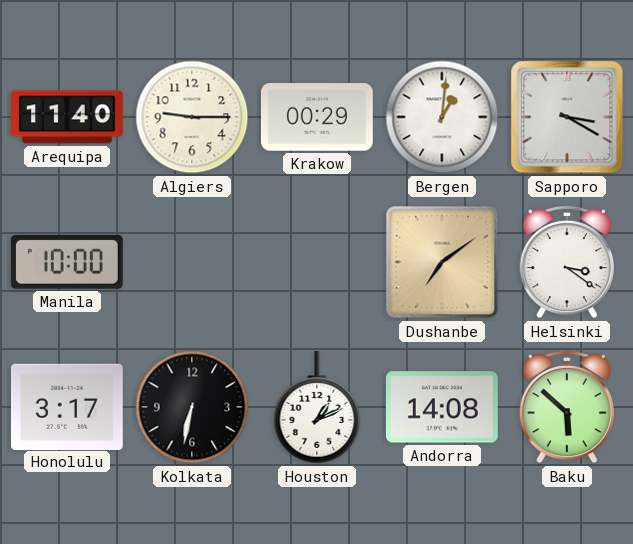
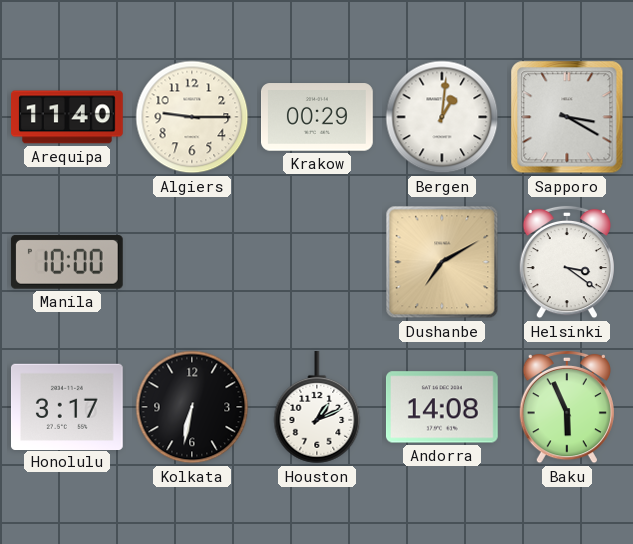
Dushanbe: 7:09 -> 7:10 (442, 262)
Baku: 5:52 -> 5:56 (567, 407)
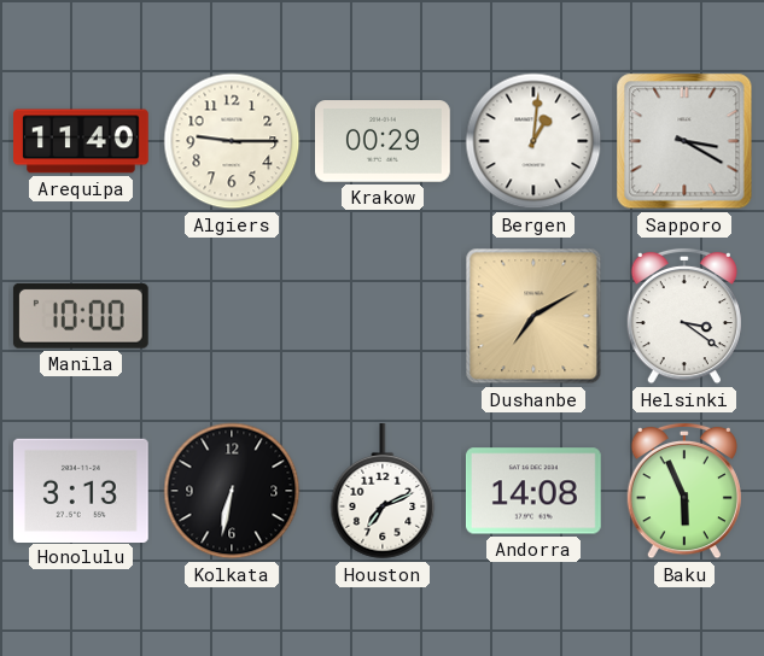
Honolulu: 3:17 -> 3:13 (81, 490)
Houston: 1:11 -> 7:11 (383, 492)
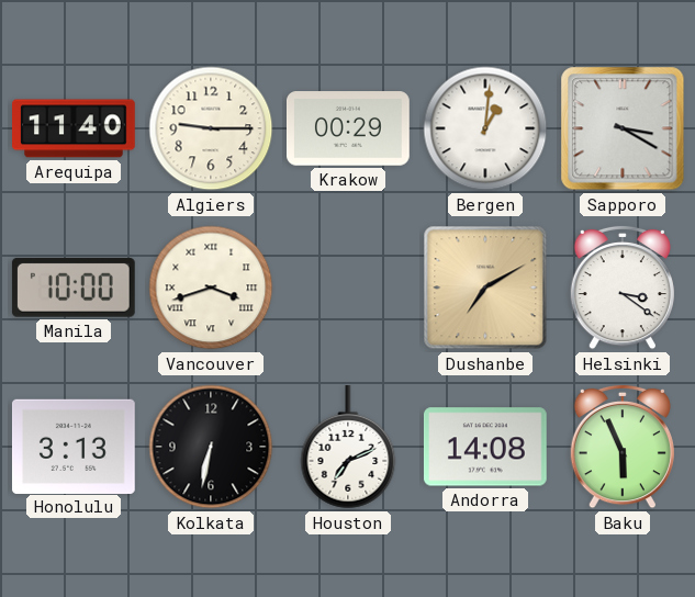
Vancouver: none -> 3:42 (211, 288)
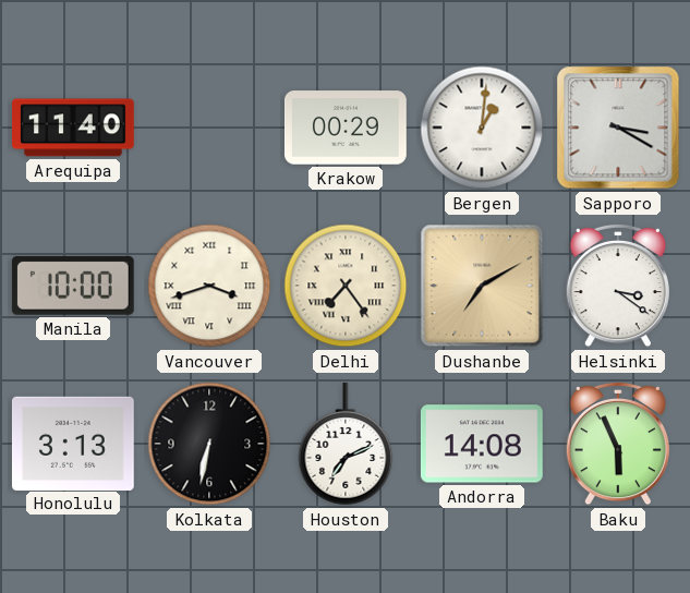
Algiers: 9:15 -> none (211, 128)
Delhi: none -> 7:24 (346, 286)
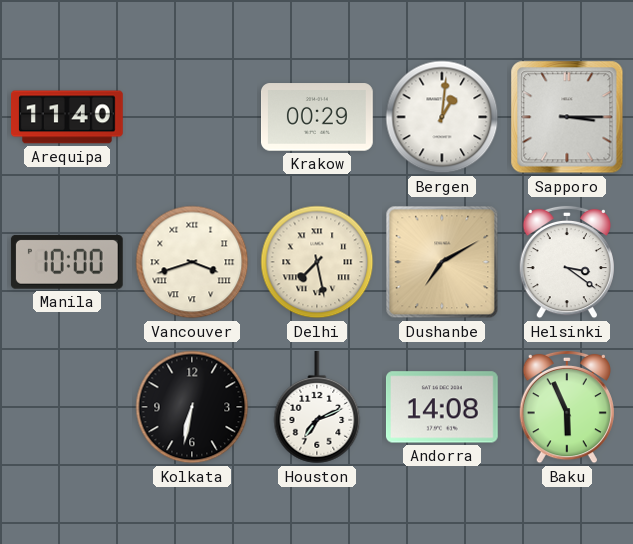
Sapporo: 3:20 -> 3:15 (567, 117)
Delhi: 7:24 -> 7:28 (317, 262)
Honolulu: 3:13 -> none (73, 443)
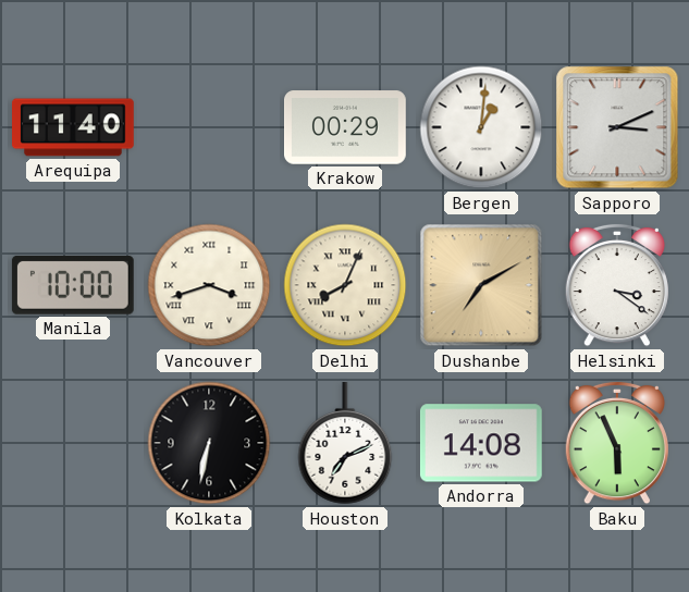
Sapporo: 3:15 -> 3:11 (617, 127)
Delhi: 7:28 -> 8:04 (345, 285)
